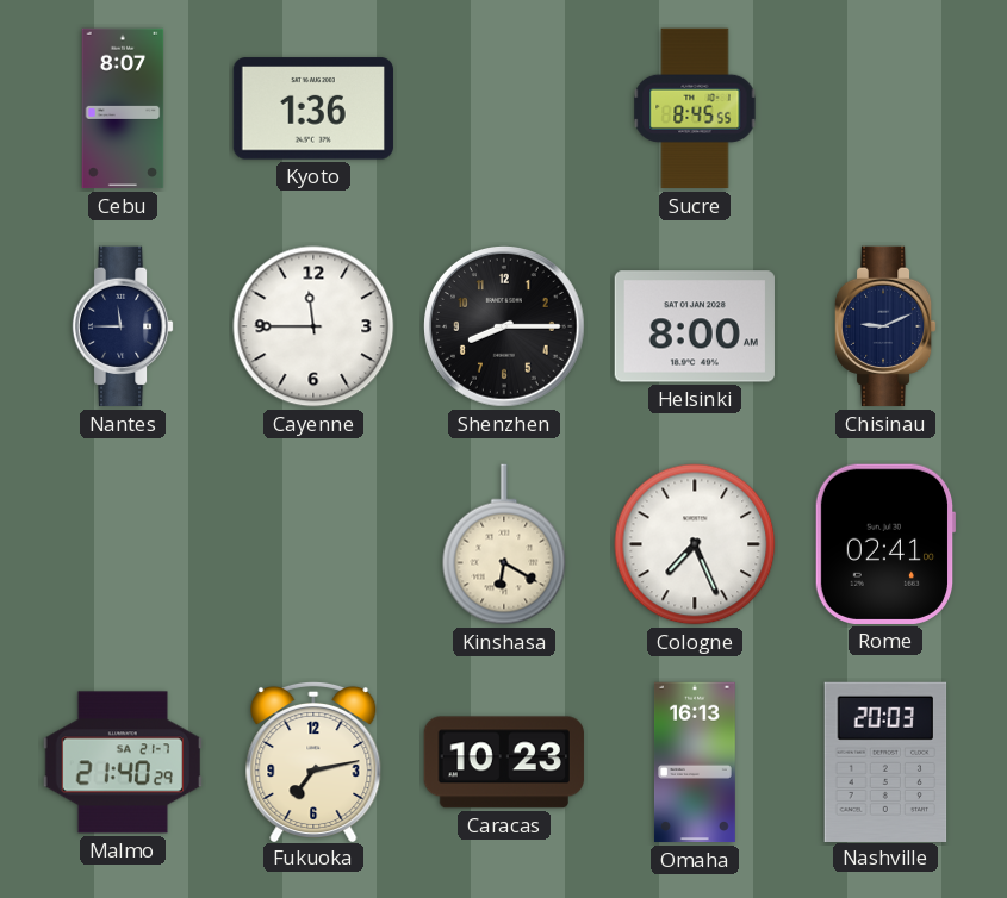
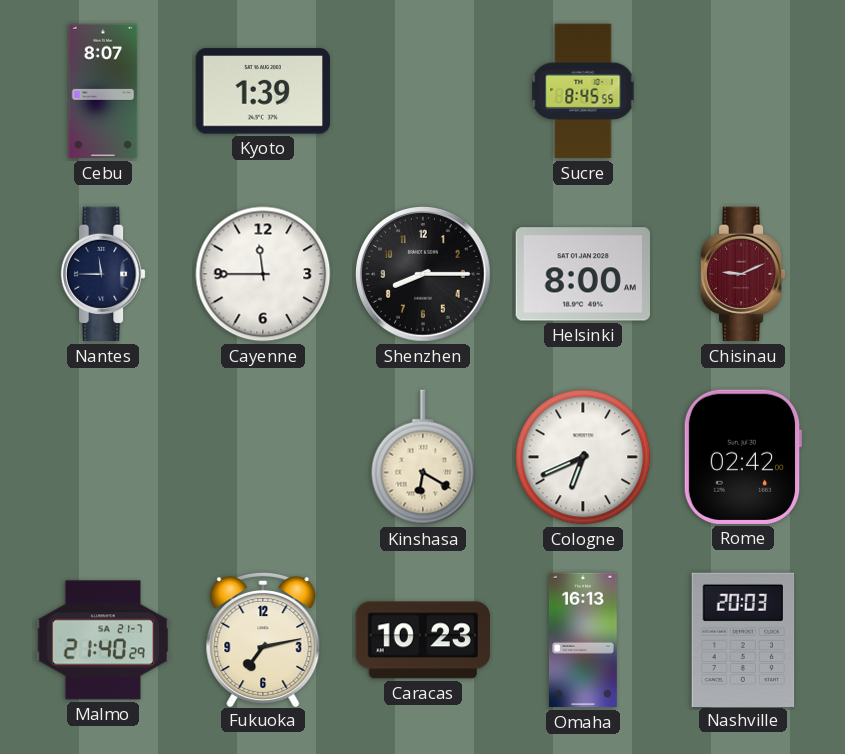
Kyoto: 1:36 -> 1:39 (263, 91)
Chisinau dial: navy -> burgundy (743, 274)
Cologne: 7:26 -> 6:41 (583, 457)
Rome: 02:41 -> 02:42 (743, 457)
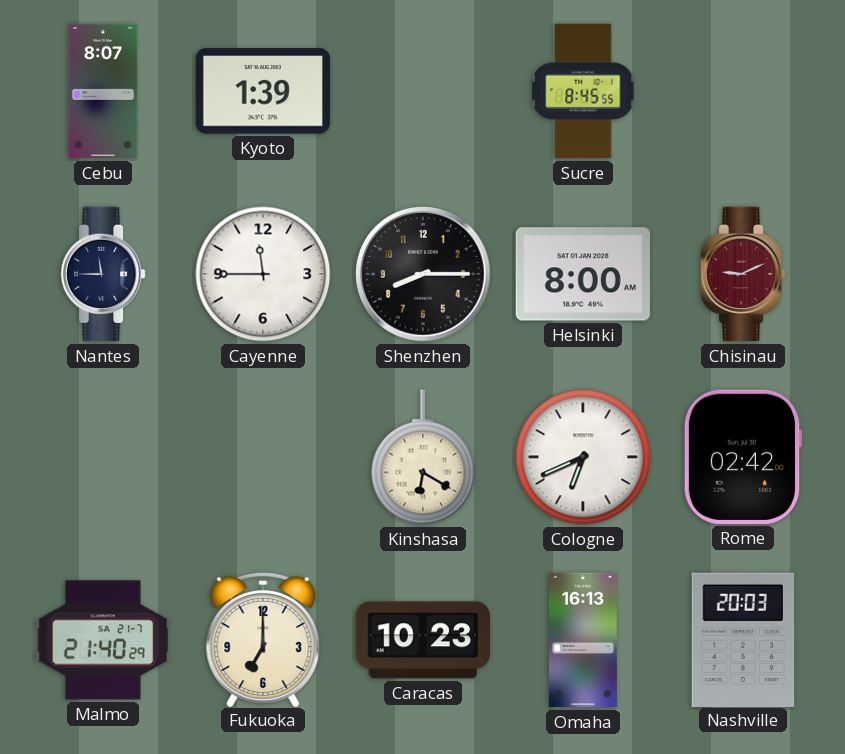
Fukuoka: 7:13 -> 7:00 (263, 639)
